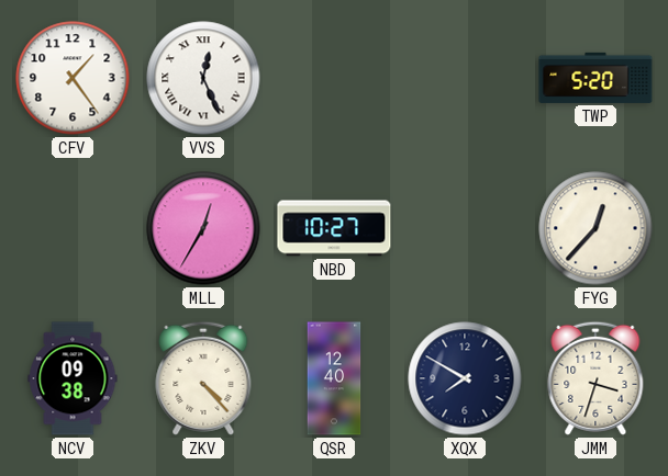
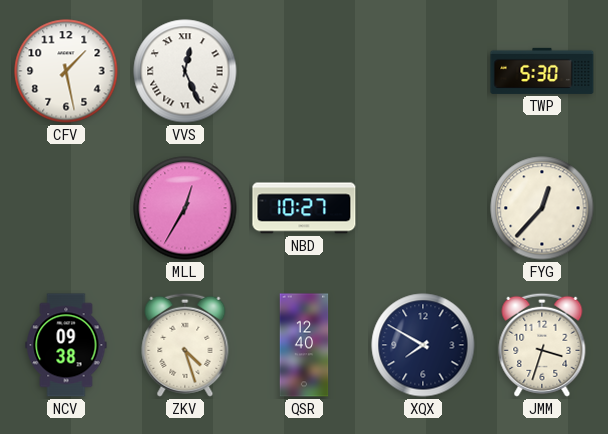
CFV: 1:24 -> 1:28 (66, 71)
TWP: 5:20 -> 5:30 (542, 71)
ZKV: 4:23 -> 4:27 (185, 345)
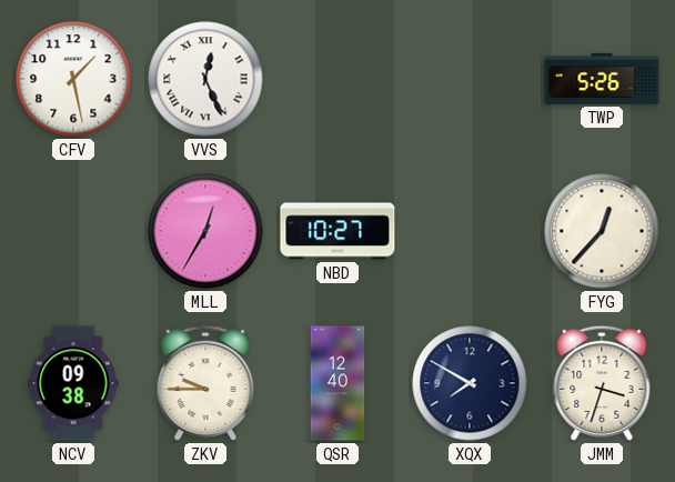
TWP: 5:30 -> 5:26 (602, 79)
ZKV: 4:27 -> 9:45 (205, 383)
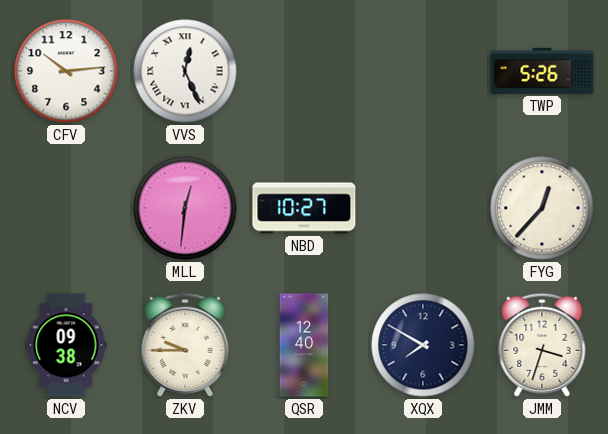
CFV: 1:28 -> 10:14 (66, 71)
MLL: 12:35 -> 12:31 (185, 208)
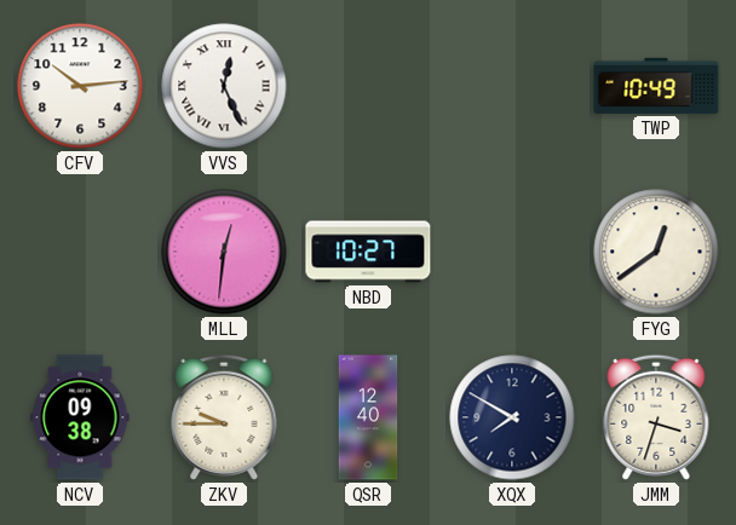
TWP: 5:26 -> 10:49 (656, 86)
FYG: 12:37 -> 12:39 (656, 252)
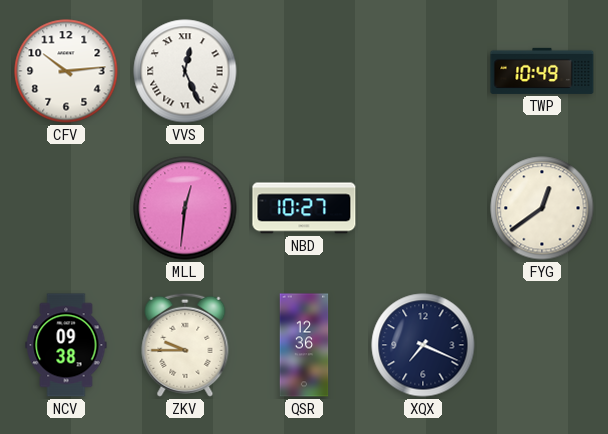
QSR: 12:40 -> 12:36 (304, 345)
XQX: 7:50 -> 7:19 (423, 345)
JMM: 3:33 -> none (656, 417)
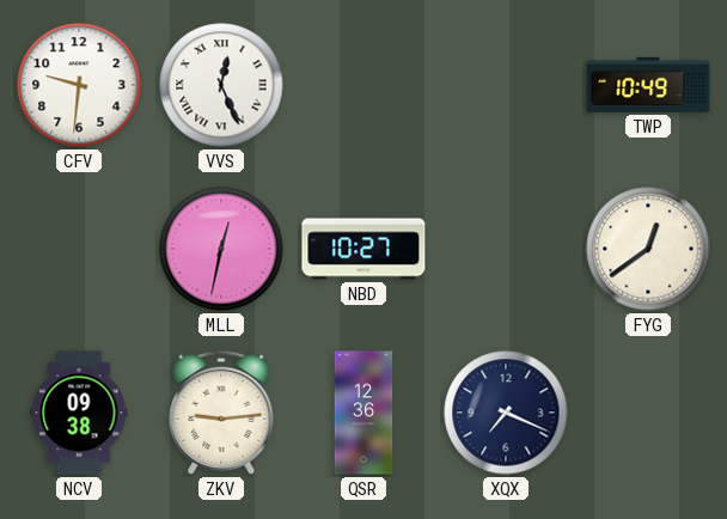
CFV: 10:14 -> 9:31 (79, 85)
MLL: 12:31 -> 12:32 (221, 249)
ZKV: 9:45 -> 9:14 (221, 413)
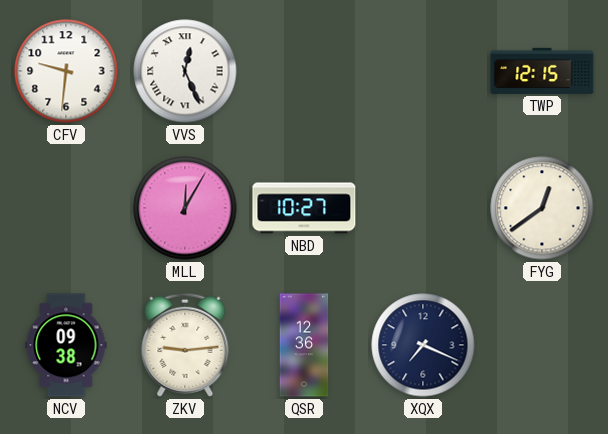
TWP: 10:49 -> 12:15 (542, 71)
MLL: 12:32 -> 12:05 (185, 208)
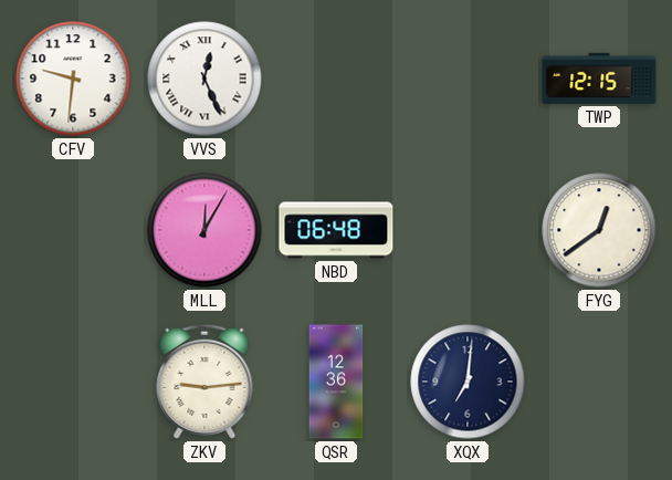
NBD: 10:27 -> 06:48 (336, 230)
NCV: 09:38 -> none (66, 345)
XQX: 7:19 -> 7:01 (468, 382)
